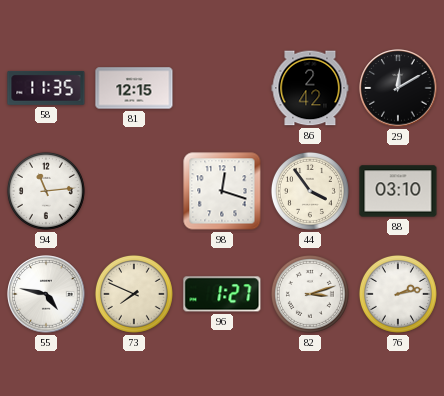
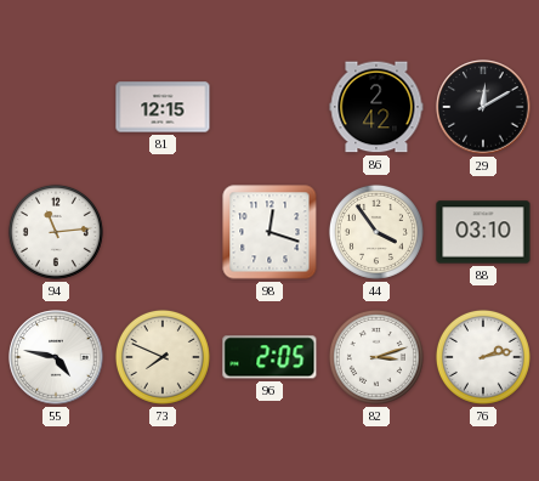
58: 11:35 -> none (46, 88)
96: 1:27 -> 2:05 (269, 357)
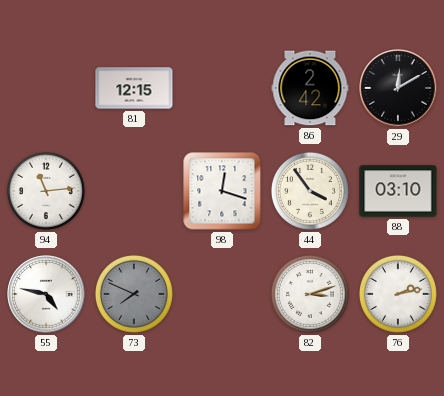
73 dial: cream -> grey (134, 294)
96: 2:05 -> none (269, 357)
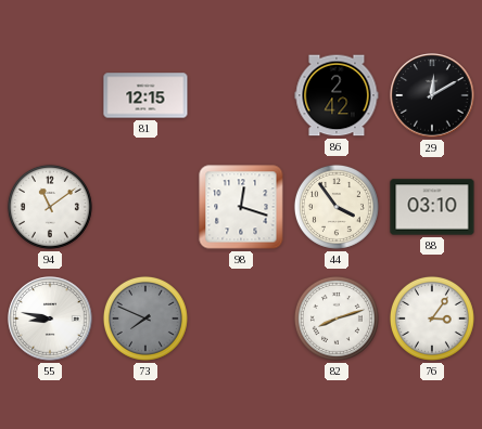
94: 11:14 -> 11:09 (50, 207)
55: 4:47 -> 8:47 (50, 318)
82: 3:12 -> 8:12 (337, 318)
76: 2:13 -> 3:06 (432, 318)
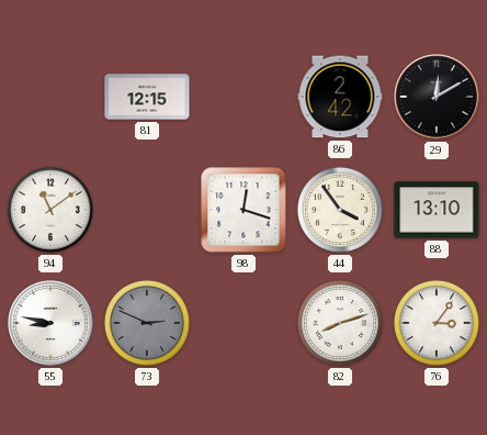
88: 03:10 -> 13:10 (437, 210)
73: 7:49 -> 2:49 (147, 323)
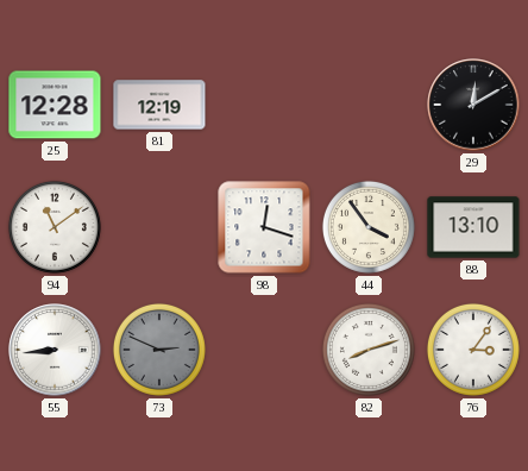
25: none -> 12:28 (55, 105)
81: 12:15 -> 12:19 (159, 105)
86: 2:42 -> none (340, 97)
55: 8:47 -> 8:44 (55, 350)
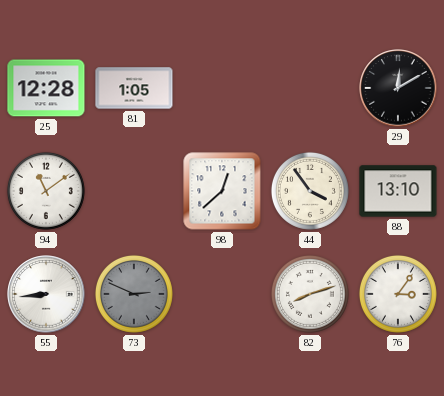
81: 12:19 -> 1:05 (134, 88)
98: 12:18 -> 12:38 (222, 191)
